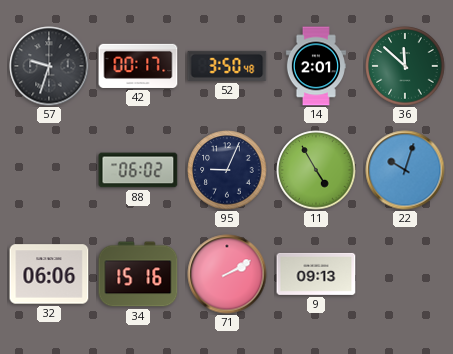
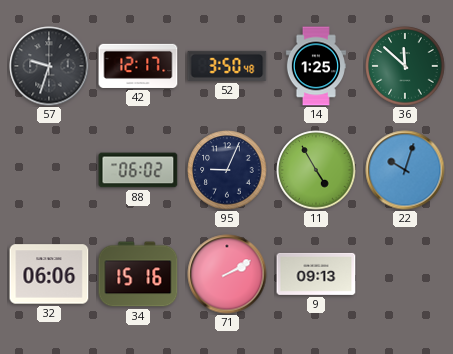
42: 00:17 -> 12:17 (138, 66)
14: 2:01 -> 1:25 (316, 66)
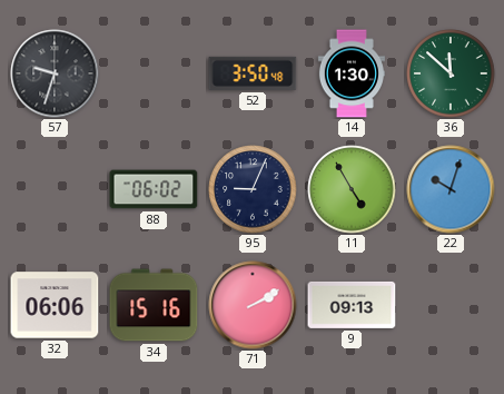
42: 12:17 -> none (138, 66)
14: 1:25 -> 1:30 (352, 73)
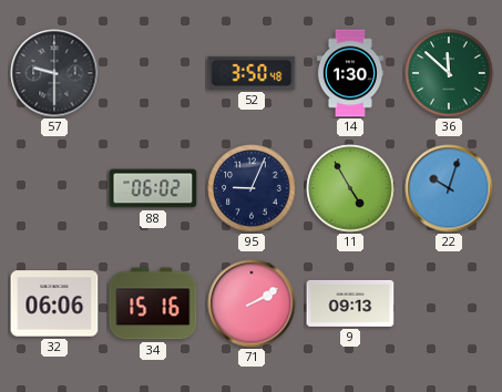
57: 9:33 -> 9:30 (54, 73)
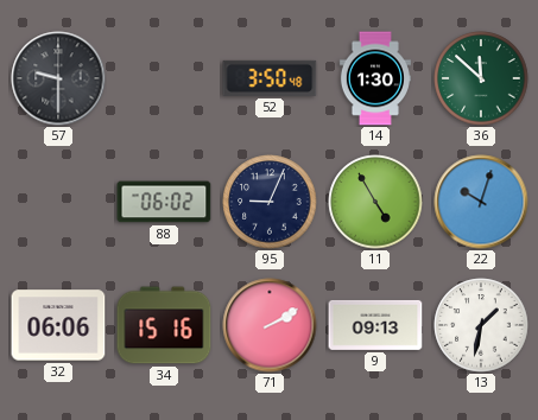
13: none -> 1:32 (481, 325)
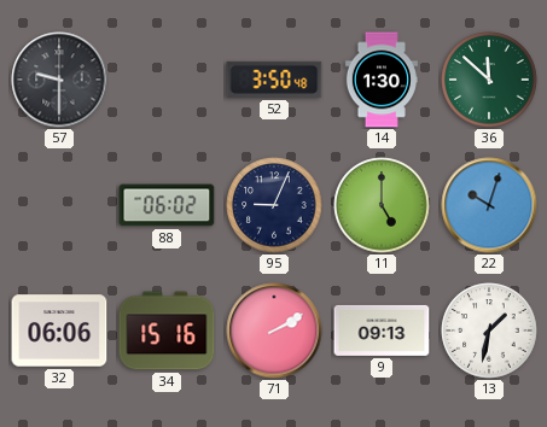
11: 4:55 -> 5:00 (382, 205)
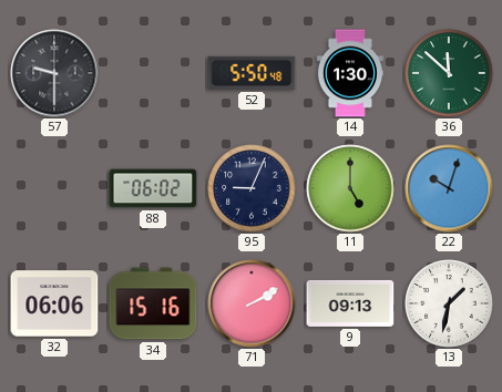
52: 3:50 -> 5:50 (252, 73)
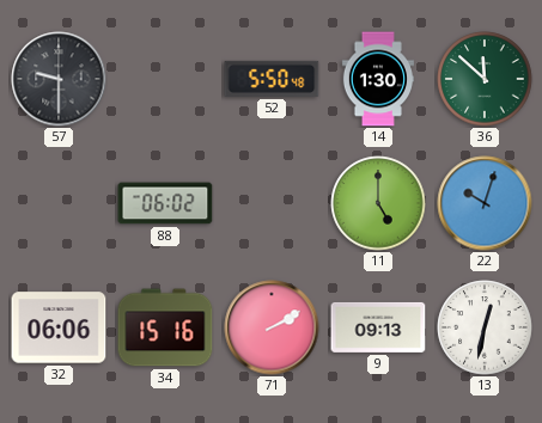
95: 9:04 -> none (252, 188)
13: 1:32 -> 12:32 (485, 327)
